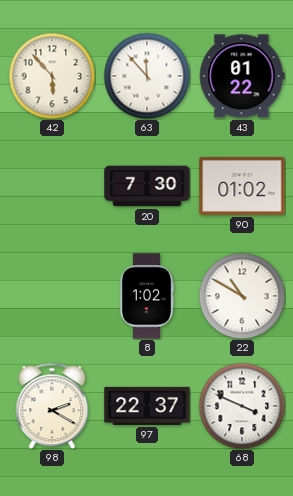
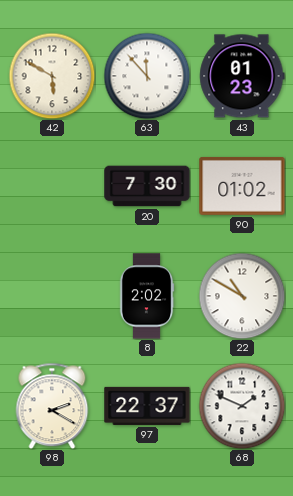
42: 5:53 -> 5:50 (52, 76)
43: 01:22 -> 01:23 (242, 76)
8: 1:02 -> 2:02 (147, 296)
68: 3:49 -> 1:49 (242, 406)
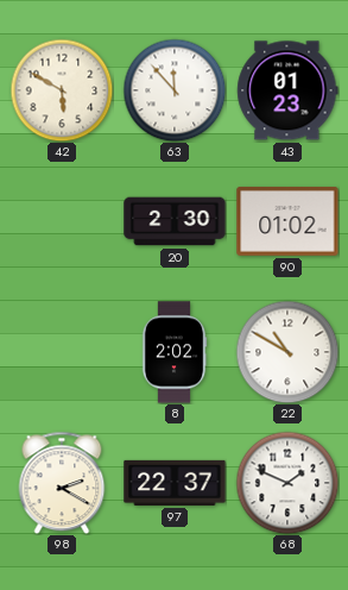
20: 7:30 -> 2:30 (175, 221)
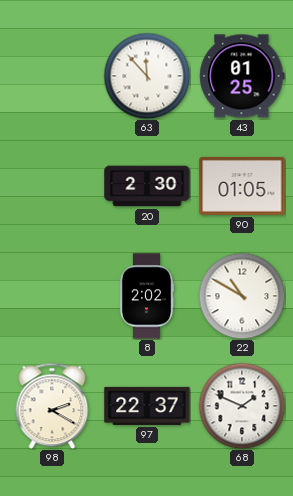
42: 5:50 -> none (62, 90)
43: 01:23 -> 01:25 (242, 76)
90: 01:02 -> 01:05 (242, 186)
